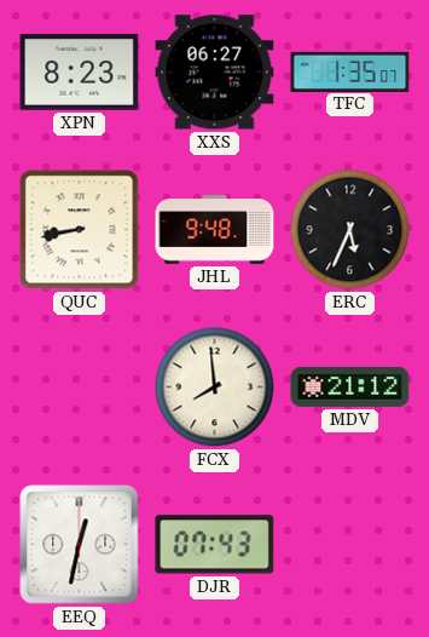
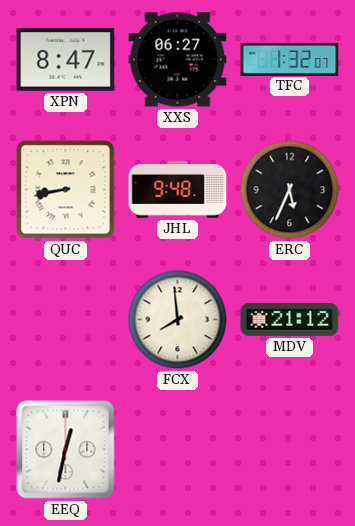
XPN: 8:23 -> 8:47 (66, 60)
TFC: 1:35 -> 1:32 (290, 59)
DJR: 07:43 -> none (215, 545)
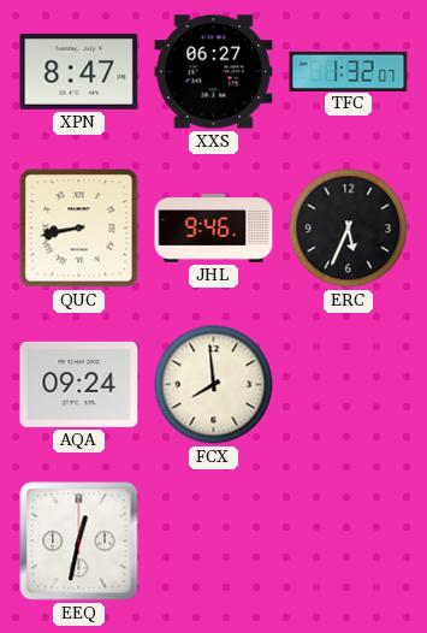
JHL: 9:48 -> 9:46 (214, 229)
AQA: none -> 09:24 (79, 384)
MDV: 21:12 -> none (290, 319)
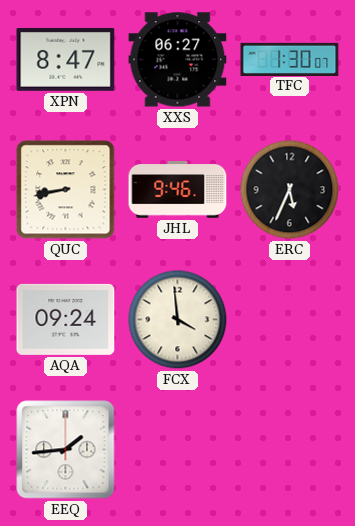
TFC: 1:32 -> 1:30 (290, 59)
FCX: 7:59 -> 3:59 (178, 320)
EEQ: 12:32 -> 1:44 (66, 450)
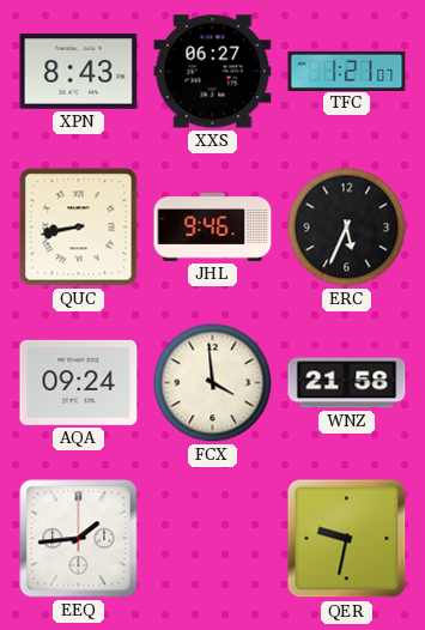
XPN: 8:47 -> 8:43 (79, 72)
TFC: 1:30 -> 1:21 (347, 71)
WNZ: none -> 21:58 (347, 383)
QER: none -> 9:32 (347, 539)
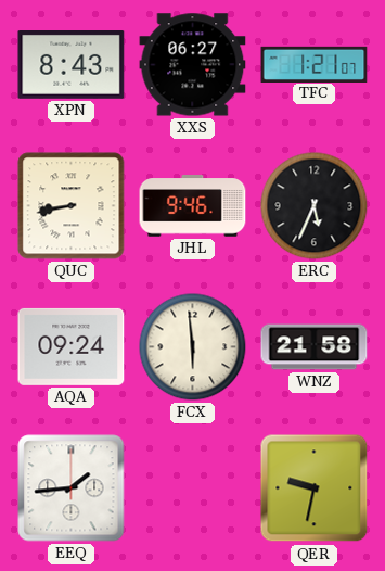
FCX: 3:59 -> 5:59 (193, 347)
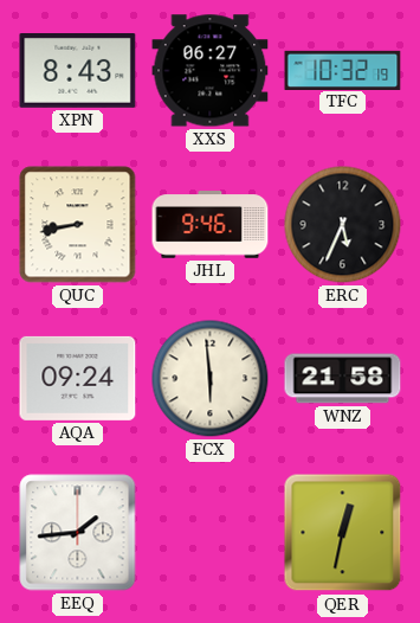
TFC: 1:21 -> 10:32 (343, 70)
QER: 9:32 -> 12:32 (343, 533)
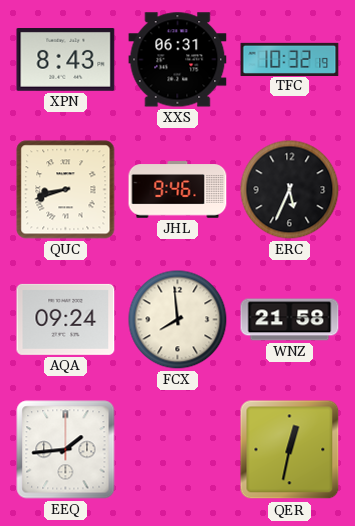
XXS: 06:27 -> 06:31 (178, 60)
QUC: 8:43 -> 8:42 (66, 190)
FCX: 5:59 -> 7:59 (178, 320)
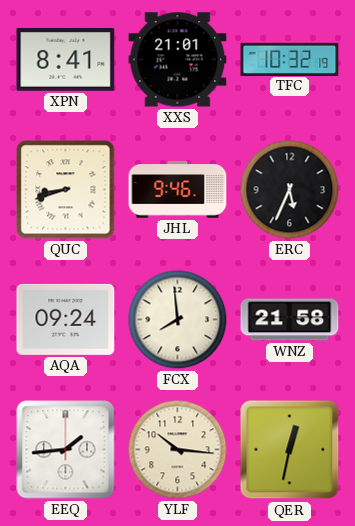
XPN: 8:43 -> 8:41 (66, 60)
XXS: 06:31 -> 21:01 (178, 60)
YLF: none -> 10:16 (178, 450)
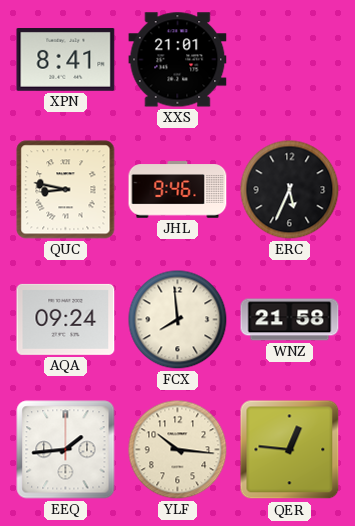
TFC: 10:32 -> none (290, 59)
QUC: 8:42 -> 8:47 (66, 190)
QER: 12:32 -> 12:46 (290, 450)
